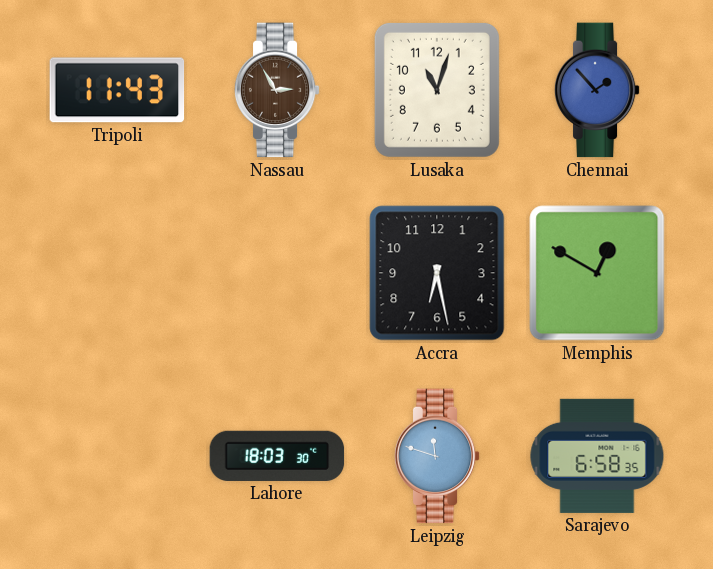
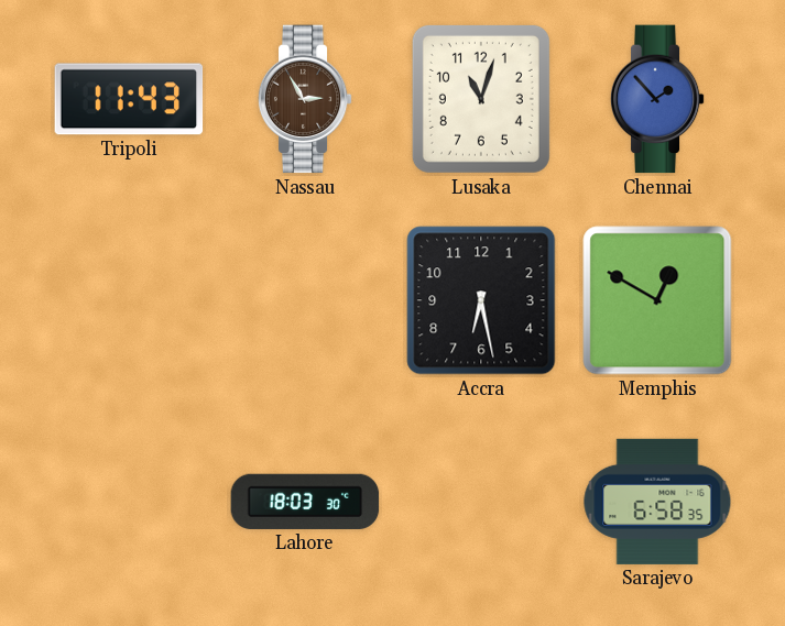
Leipzig: 11:48 -> none (437, 456)
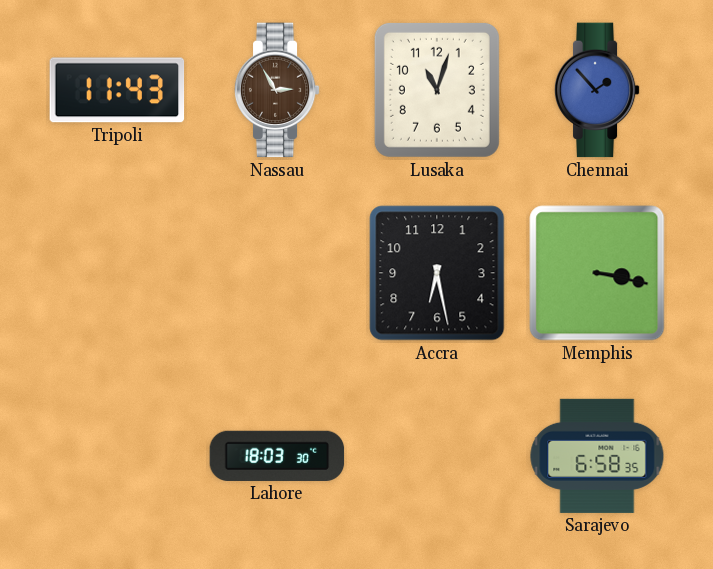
Memphis: 12:50 -> 3:17 (597, 273)
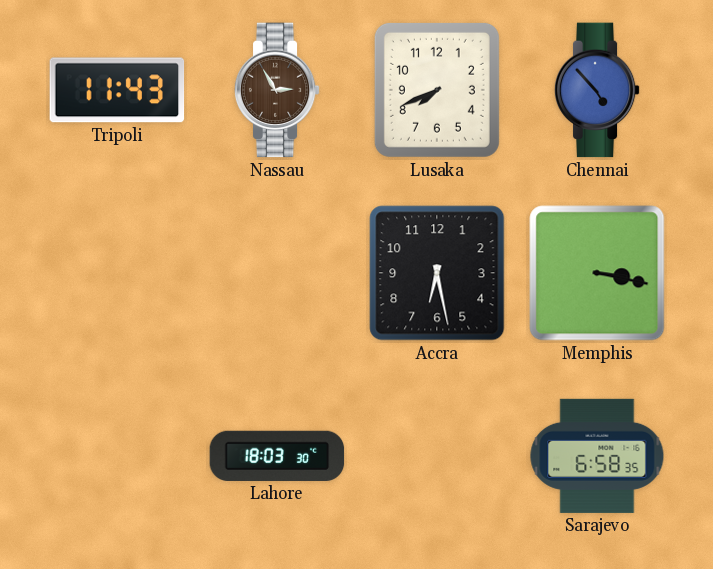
Lusaka: 11:03 -> 7:41 (437, 90)
Chennai: 1:53 -> 4:53 (597, 90)
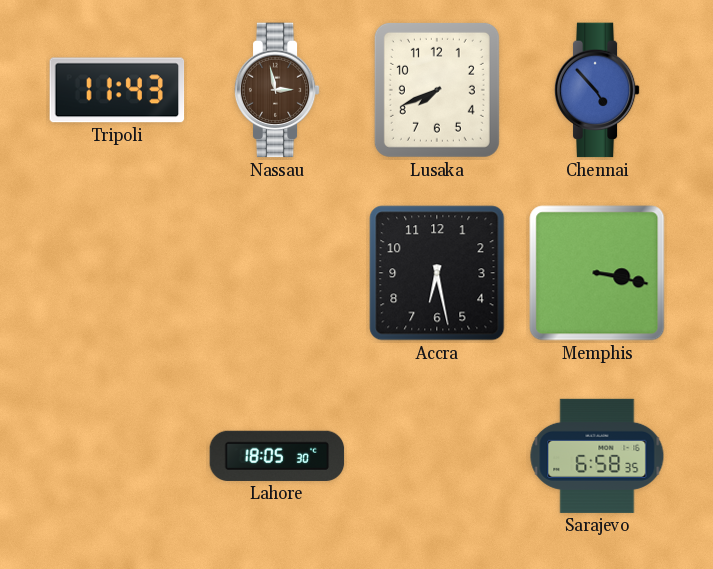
Nassau: 2:55 -> 2:58 (277, 90)
Lahore: 18:03 -> 18:05 (277, 456)
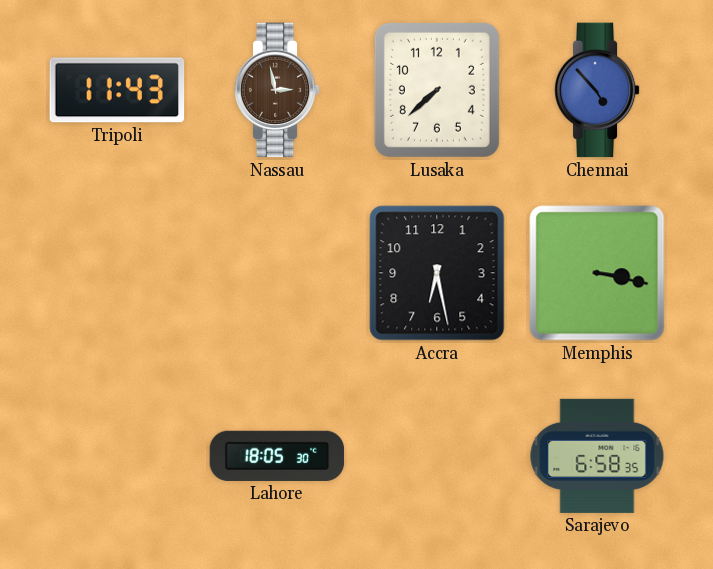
Lusaka: 7:41 -> 7:38 (437, 90)
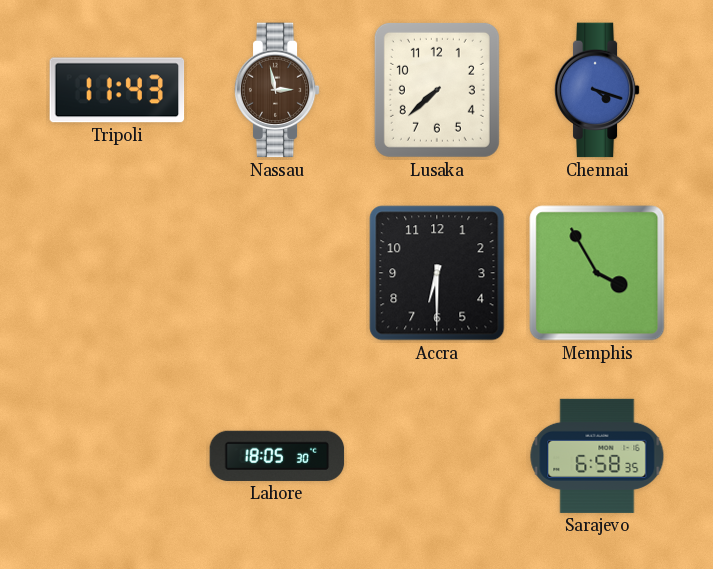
Chennai: 4:53 -> 4:18 (597, 90)
Accra: 6:28 -> 6:30 (437, 273)
Memphis: 3:17 -> 3:55 (597, 273)
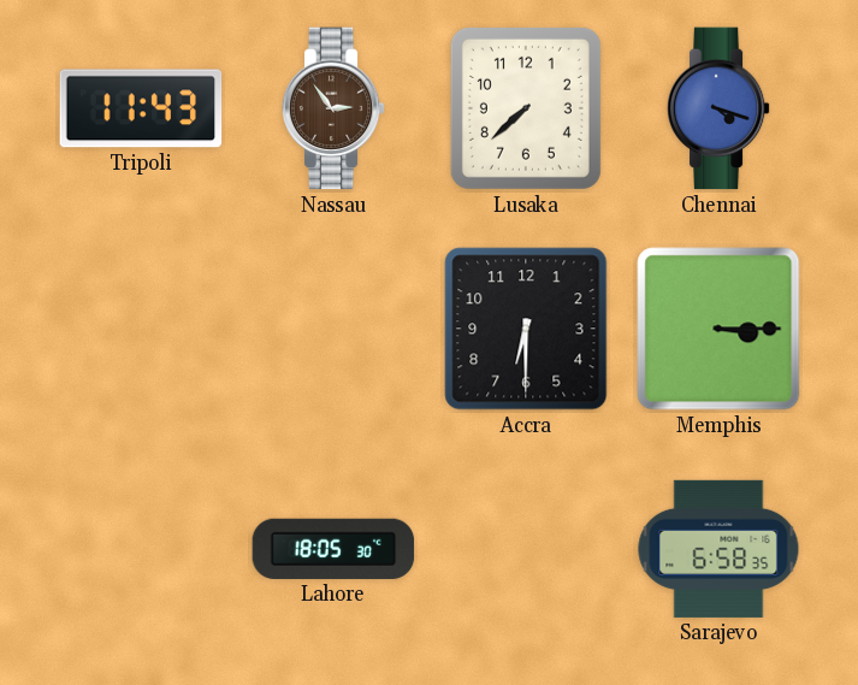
Nassau: 2:58 -> 2:54 (333, 108)
Memphis: 3:55 -> 3:15 (718, 329)
